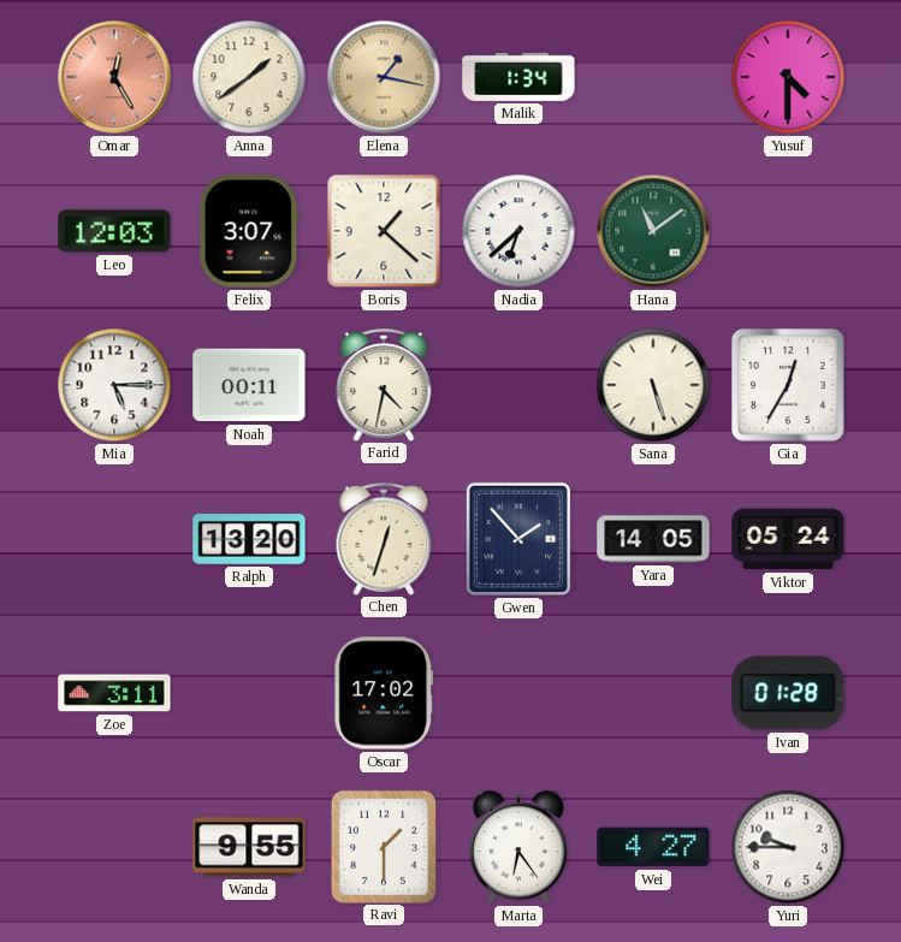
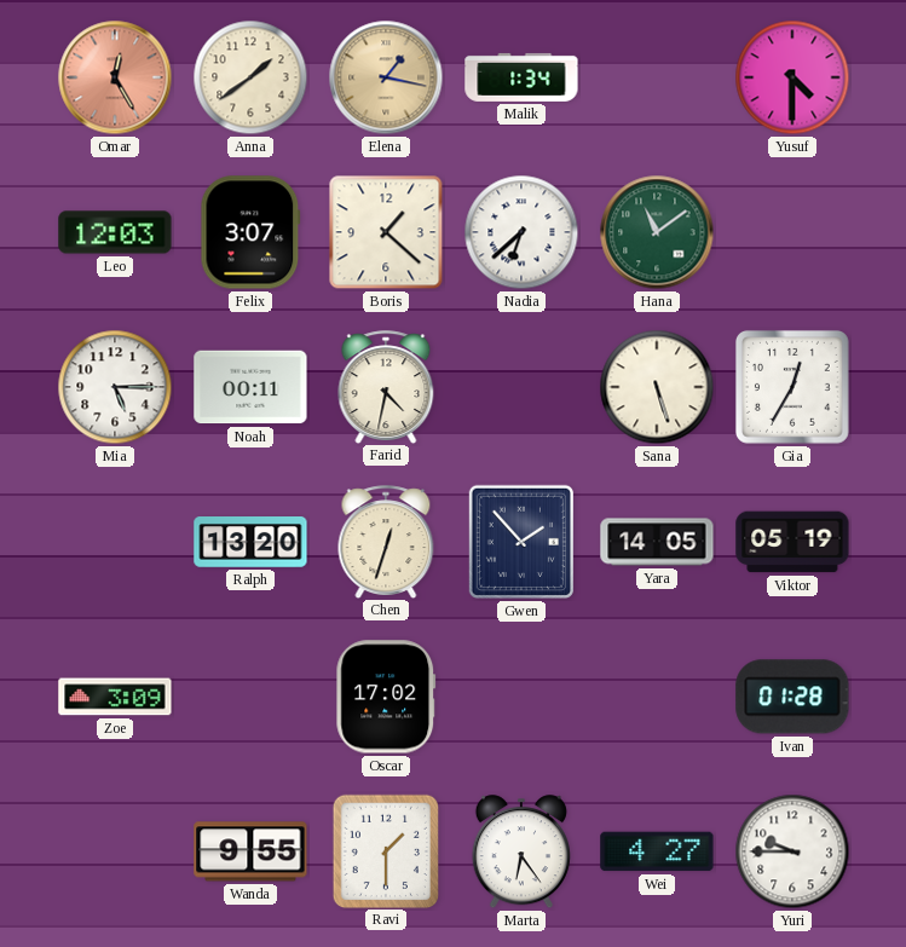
Viktor: 05:24 -> 05:19 (792, 542)
Zoe: 3:11 -> 3:09 (115, 697)
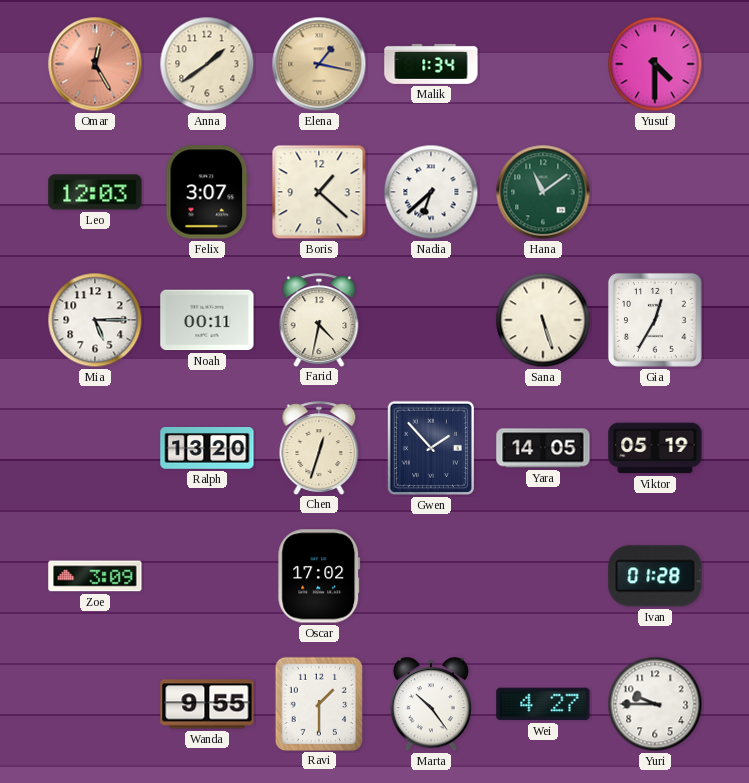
Marta: 6:24 -> 10:24 (431, 705)
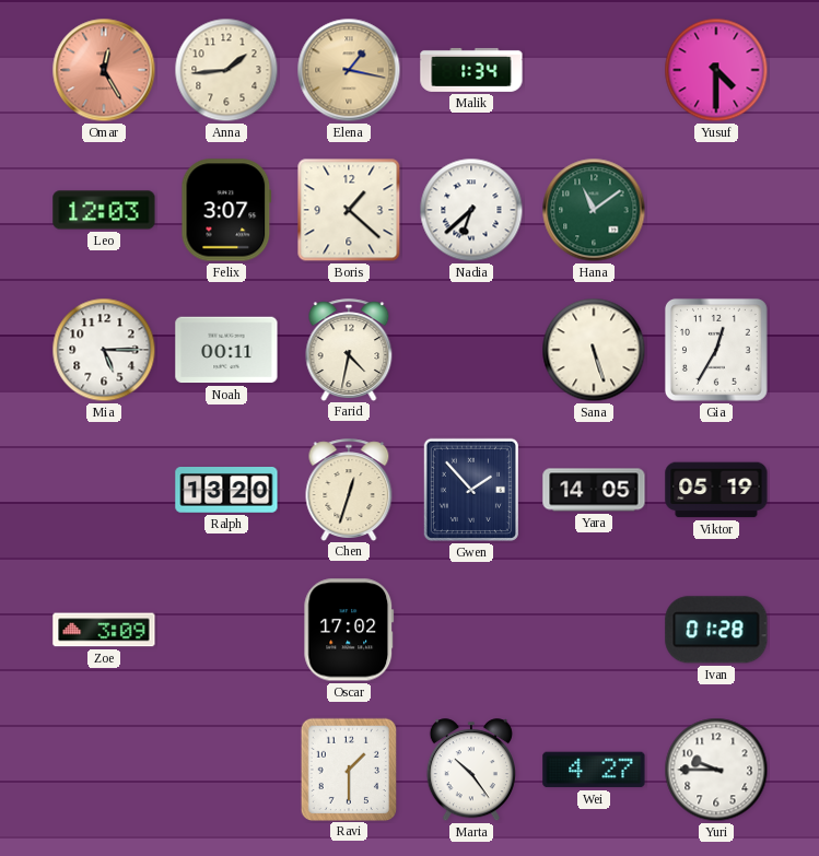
Anna: 1:39 -> 1:44 (226, 70)
Wanda: 9:55 -> none (207, 704)
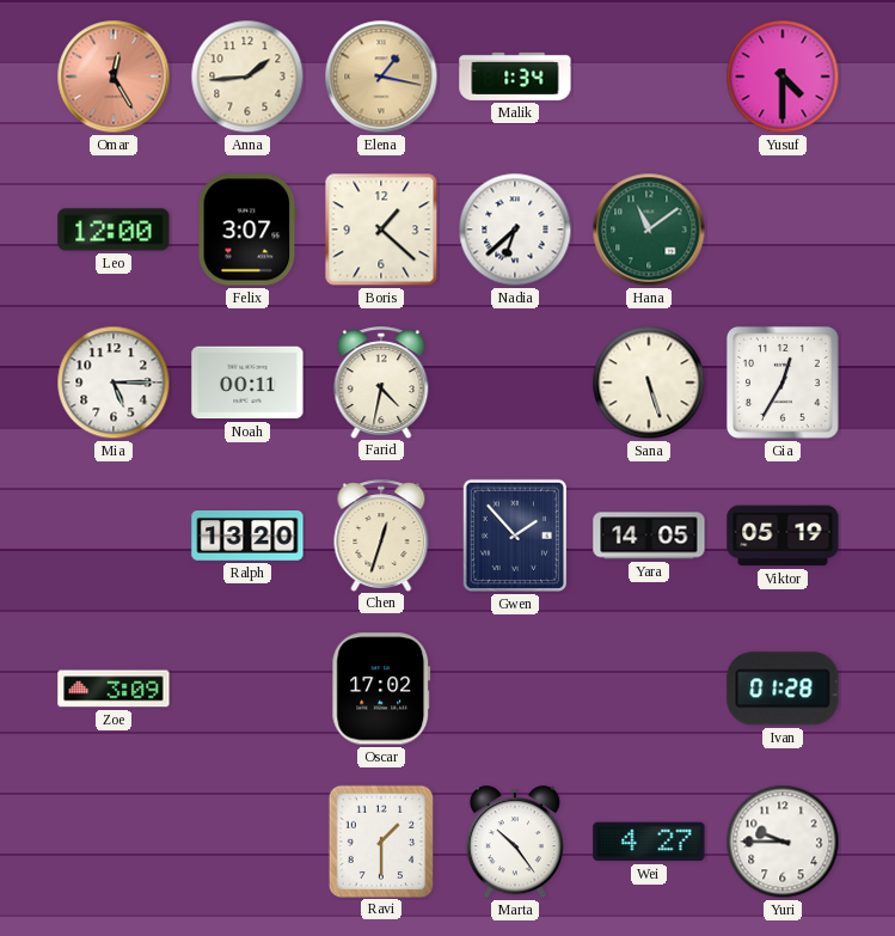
Leo: 12:03 -> 12:00 (114, 230)
